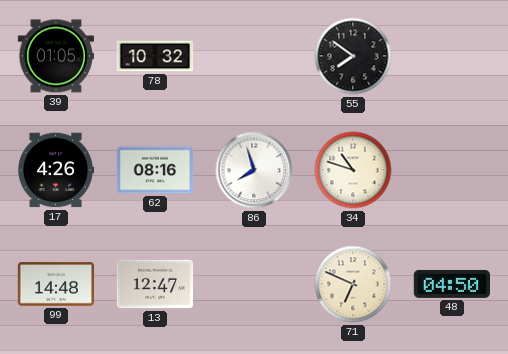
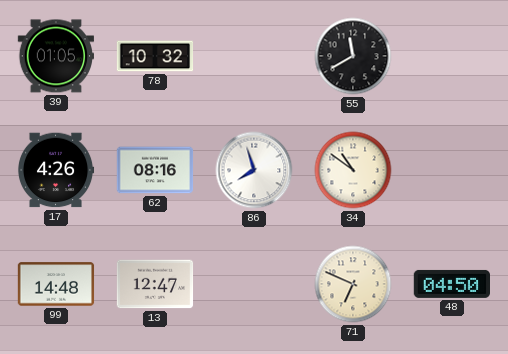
55: 7:51 -> 11:40 (353, 56)
34: 10:48 -> 10:51 (353, 170)
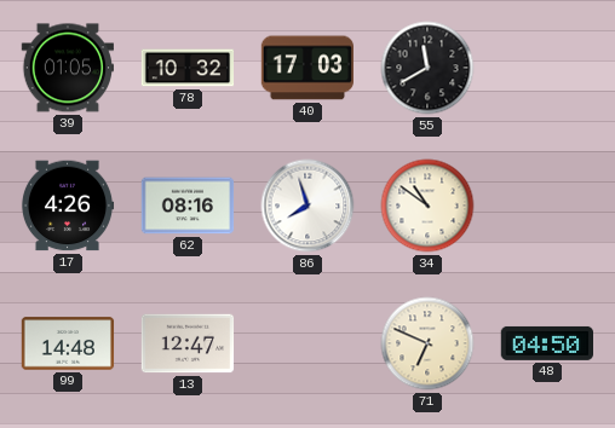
40: none -> 17:03 (307, 68)
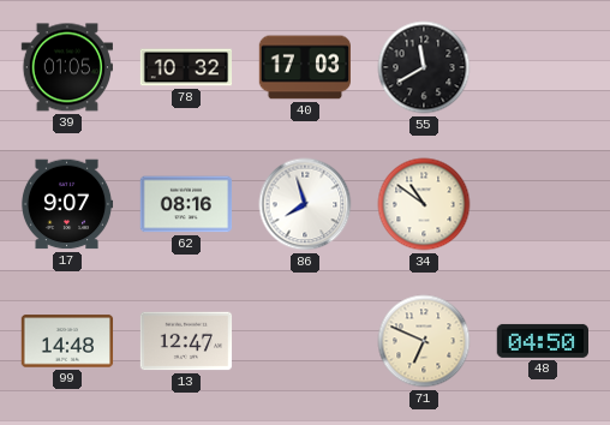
17: 4:26 -> 9:07 (67, 204)
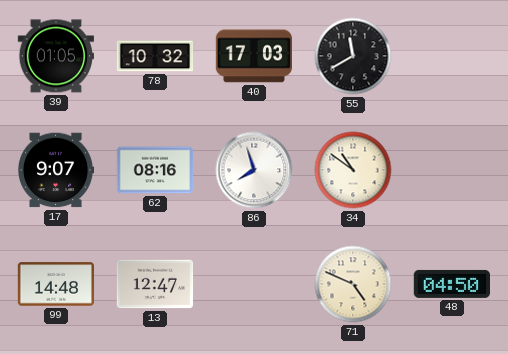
71: 6:49 -> 4:49 (353, 284)
